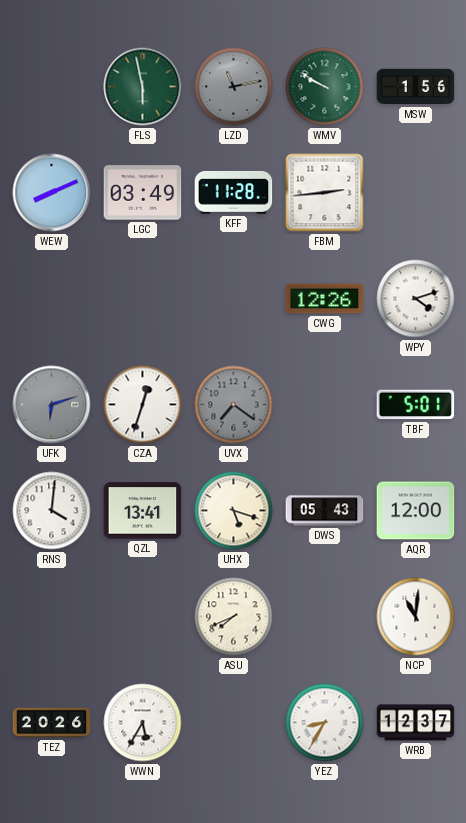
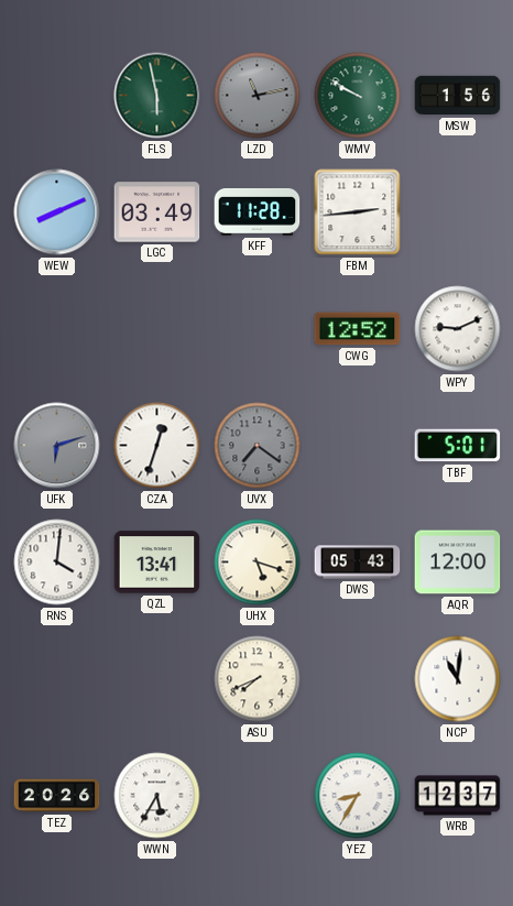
CWG: 12:26 -> 12:52 (358, 329)
WPY: 4:12 -> 9:11 (458, 329)
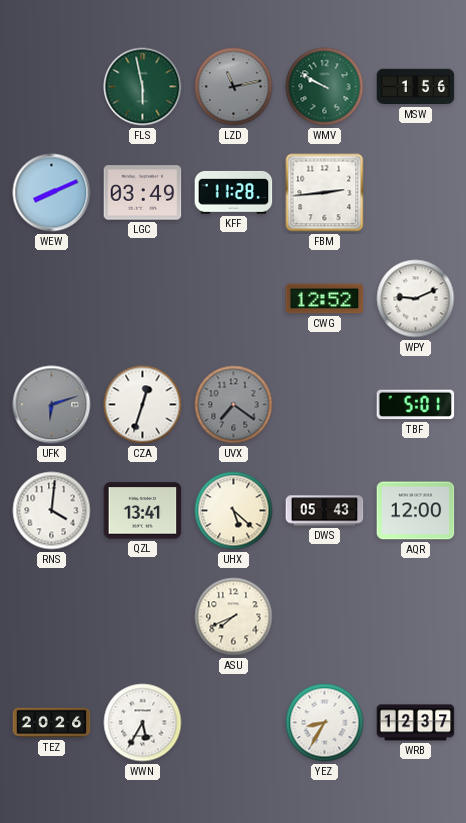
UHX: 5:18 -> 5:22 (234, 511)
NCP: 11:01 -> none (458, 679)
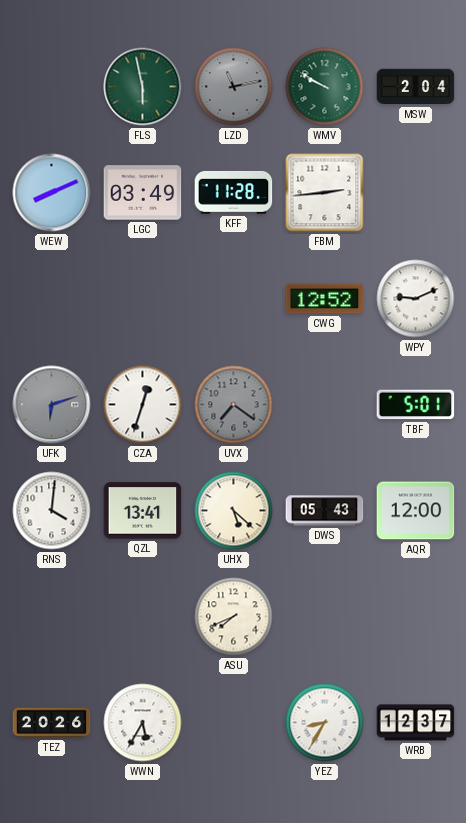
MSW: 1:56 -> 2:04 (416, 87)
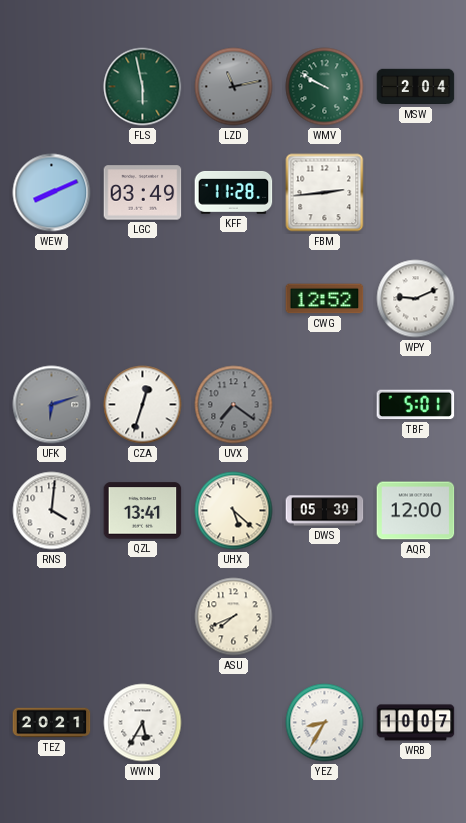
DWS: 05:43 -> 05:39 (325, 511)
TEZ: 20:26 -> 20:21 (52, 723)
WRB: 12:37 -> 10:07 (416, 723)
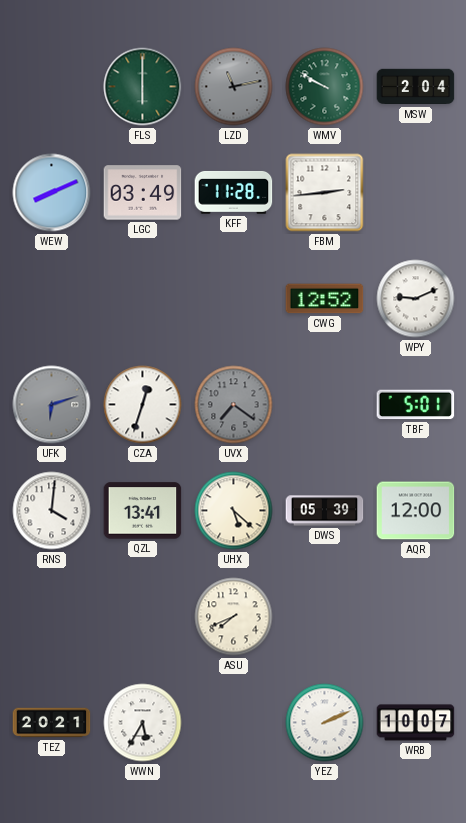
FLS: 5:58 -> 6:00 (143, 87)
YEZ: 8:35 -> 2:11 (325, 723)
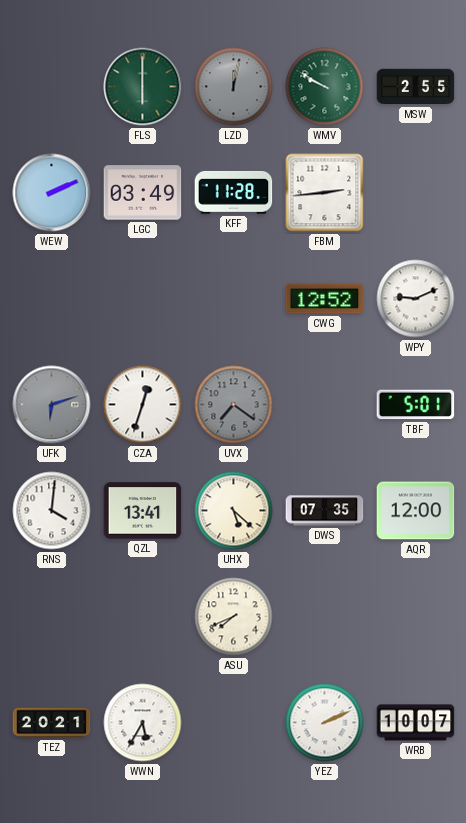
LZD: 11:13 -> 12:02 (234, 87)
MSW: 2:04 -> 2:55 (416, 87)
WEW: 8:11 -> 2:11 (52, 193)
DWS: 05:39 -> 07:35 (325, 511)
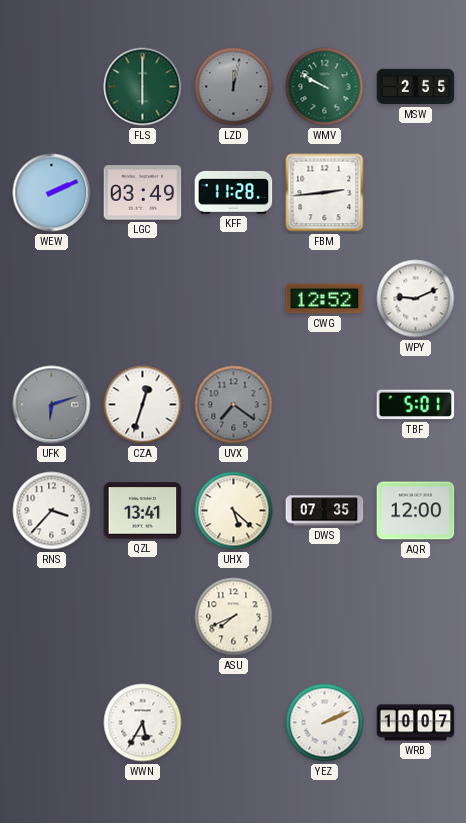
RNS: 4:01 -> 3:37 (52, 511)
TEZ: 20:21 -> none (52, 723)
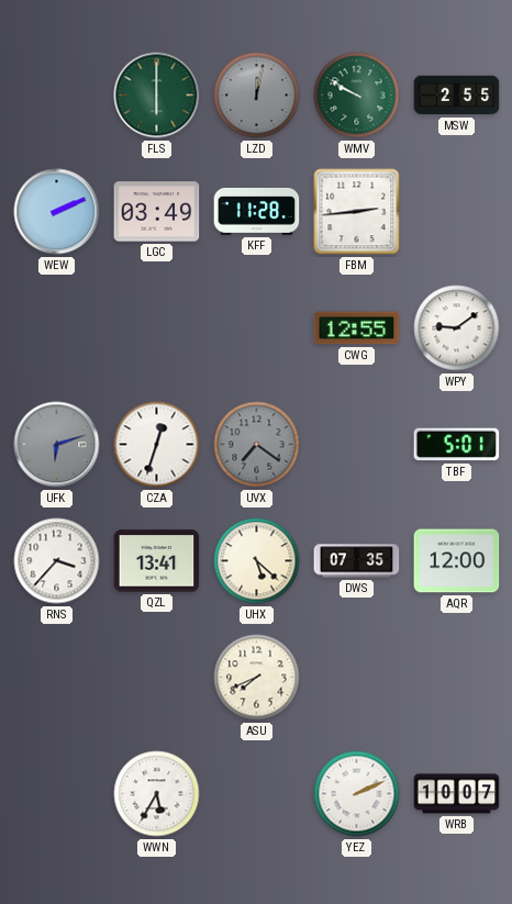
CWG: 12:52 -> 12:55 (357, 328)
WPY: 9:11 -> 9:09 (457, 328)
